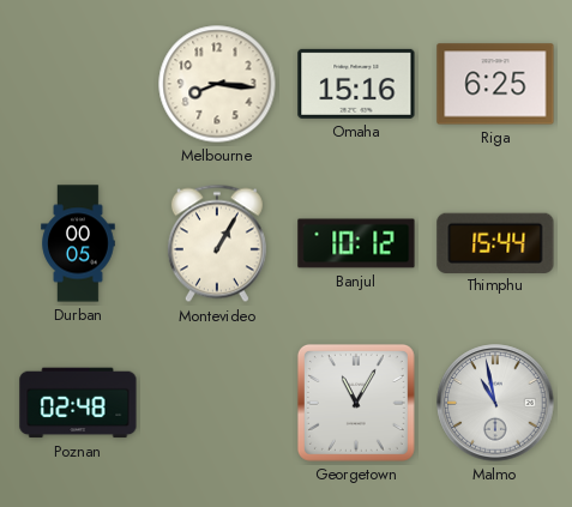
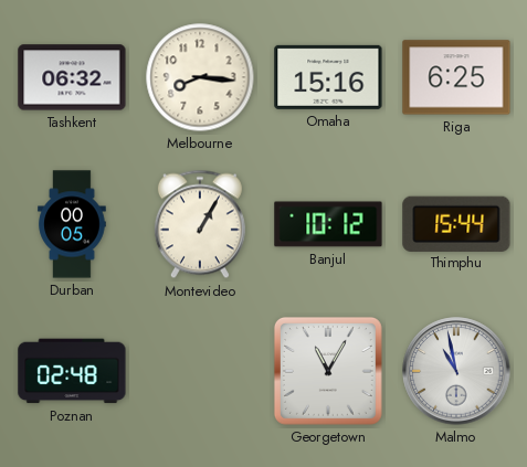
Tashkent: none -> 06:32 (72, 77)
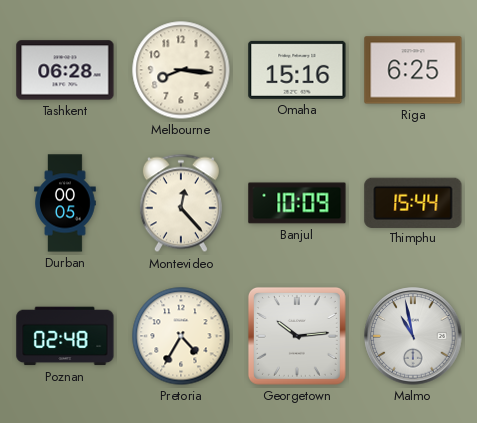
Tashkent: 06:32 -> 06:28 (65, 70)
Montevideo: 1:05 -> 12:23 (181, 203)
Banjul: 10:12 -> 10:09 (297, 203)
Pretoria: none -> 4:35 (181, 336)
Georgetown: 11:05 -> 10:14 (297, 336)
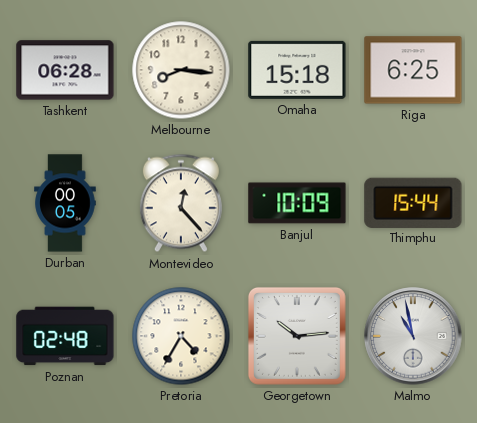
Omaha: 15:16 -> 15:18 (297, 70)
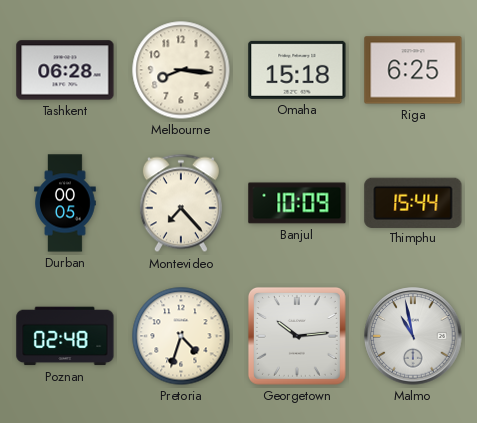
Montevideo: 12:23 -> 7:23 (181, 203)
Pretoria: 4:35 -> 4:33 (181, 336)
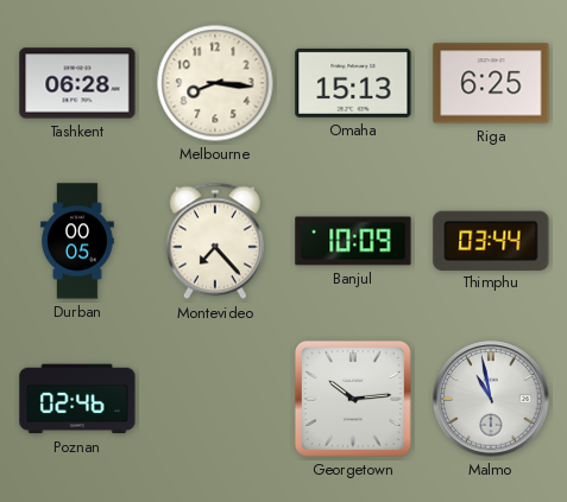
Omaha: 15:18 -> 15:13 (353, 83)
Thimphu: 15:44 -> 03:44 (491, 240)
Poznan: 02:48 -> 02:46 (77, 399)
Pretoria: 4:33 -> none (181, 336)
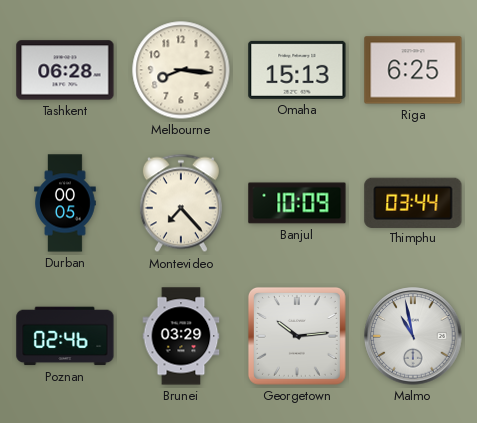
Brunei: none -> 03:29 (181, 336)
